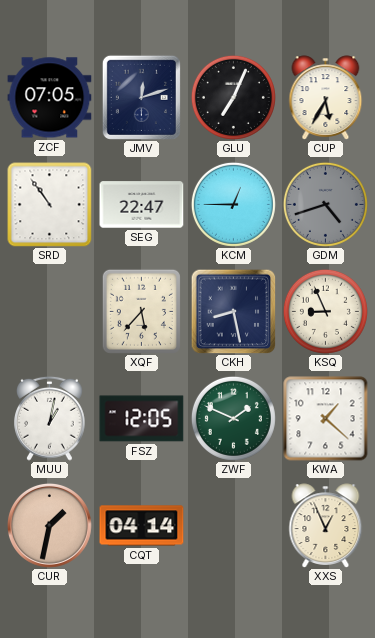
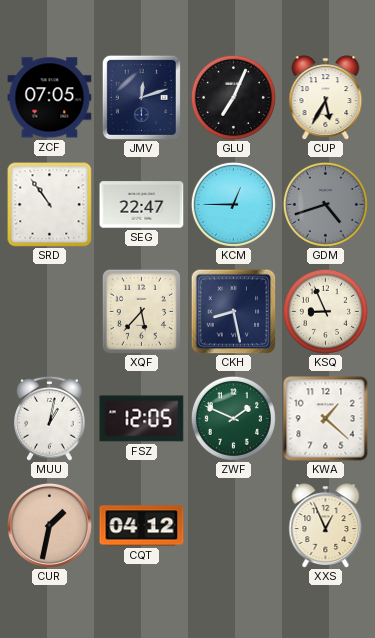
CQT: 04:14 -> 04:12 (142, 526)
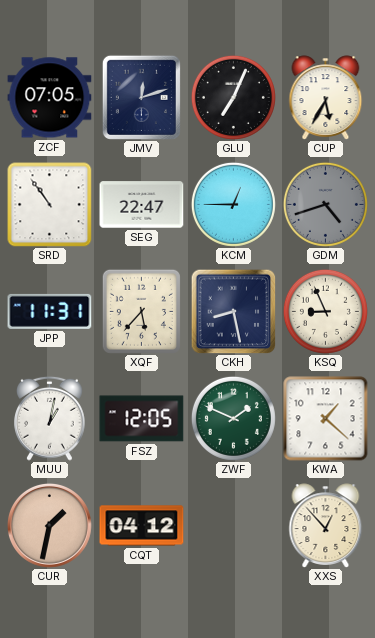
JPP: none -> 11:31 (50, 311)
XXS: 12:56 -> 12:53 (326, 526)
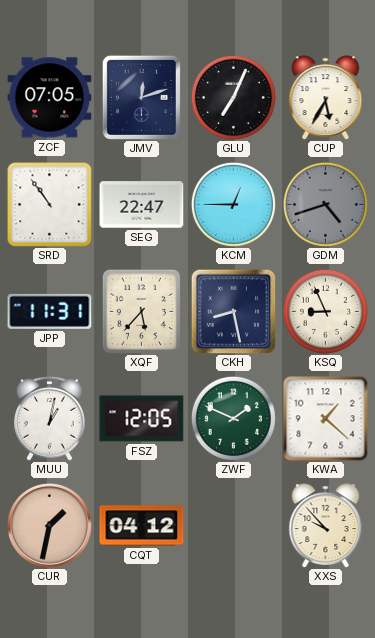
XXS: 12:53 -> 9:53 (326, 526)
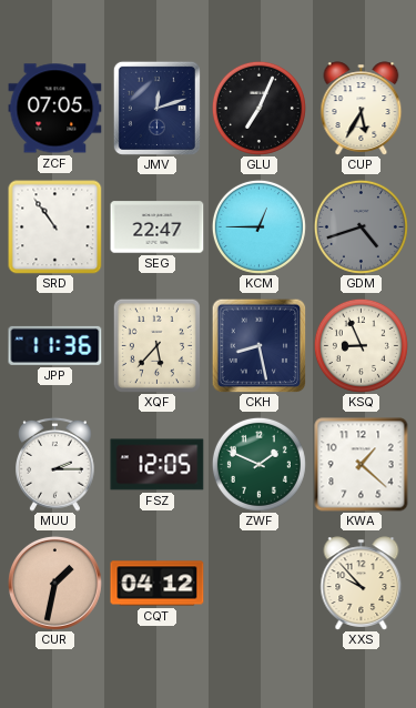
JPP: 11:31 -> 11:36 (55, 345)
MUU: 1:02 -> 2:15 (55, 464)
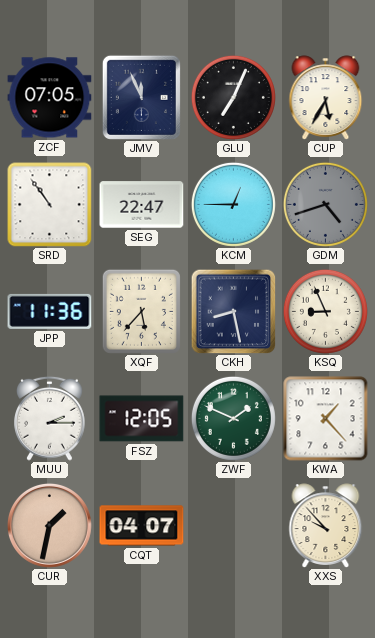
JMV: 12:12 -> 11:56 (141, 97)
KWA: 1:22 -> 1:23 (326, 419)
CQT: 04:12 -> 04:07 (142, 526)
